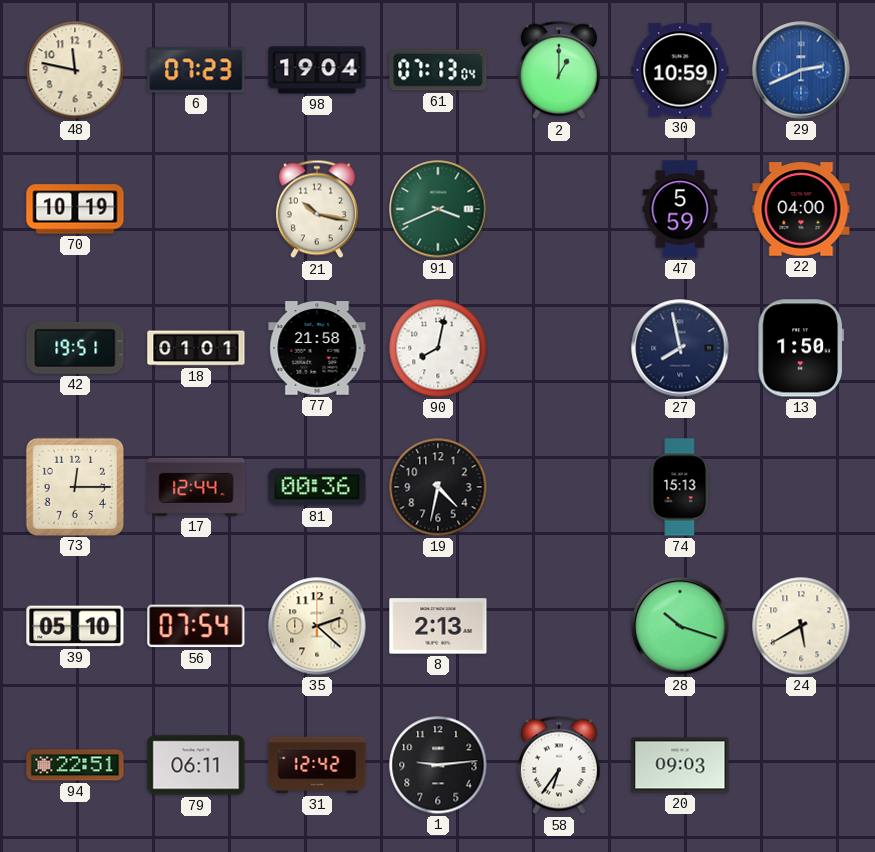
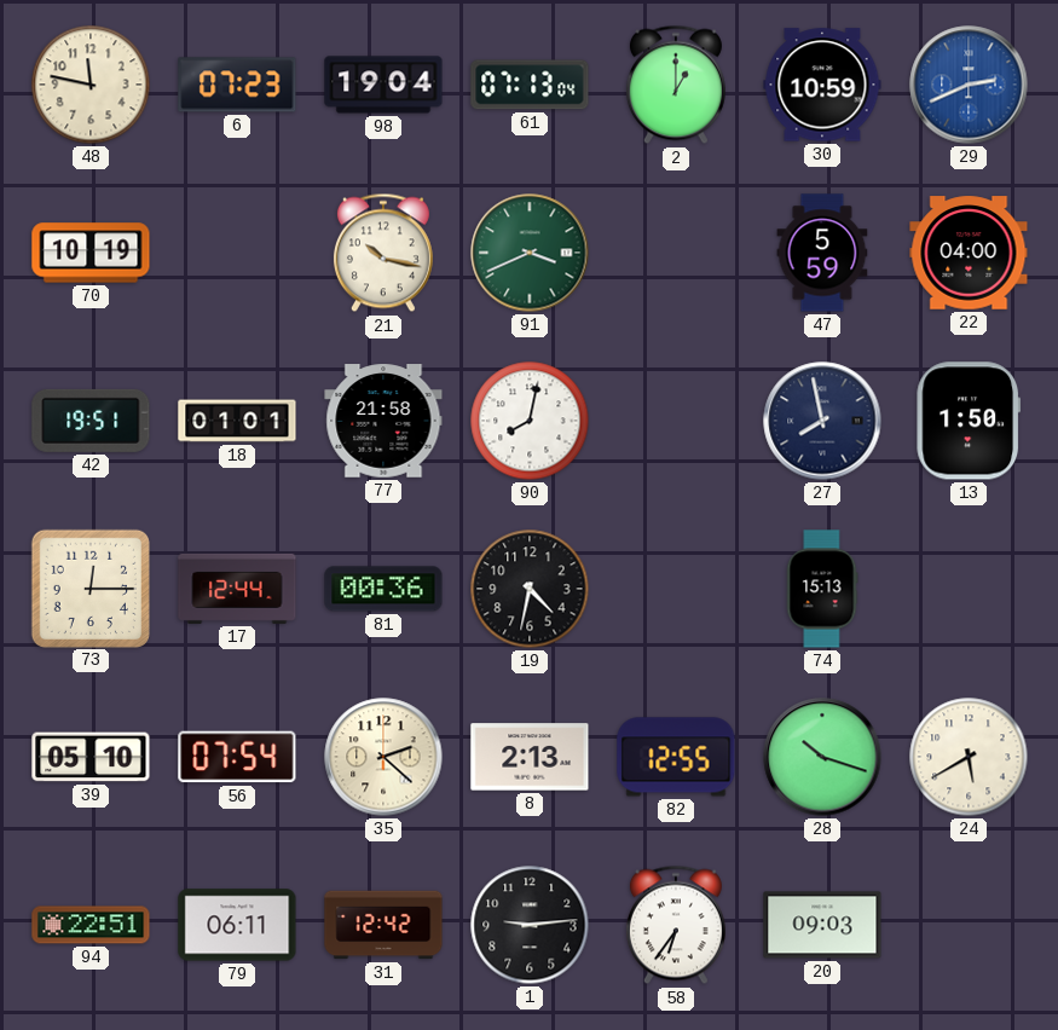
82: none -> 12:55 (676, 757)
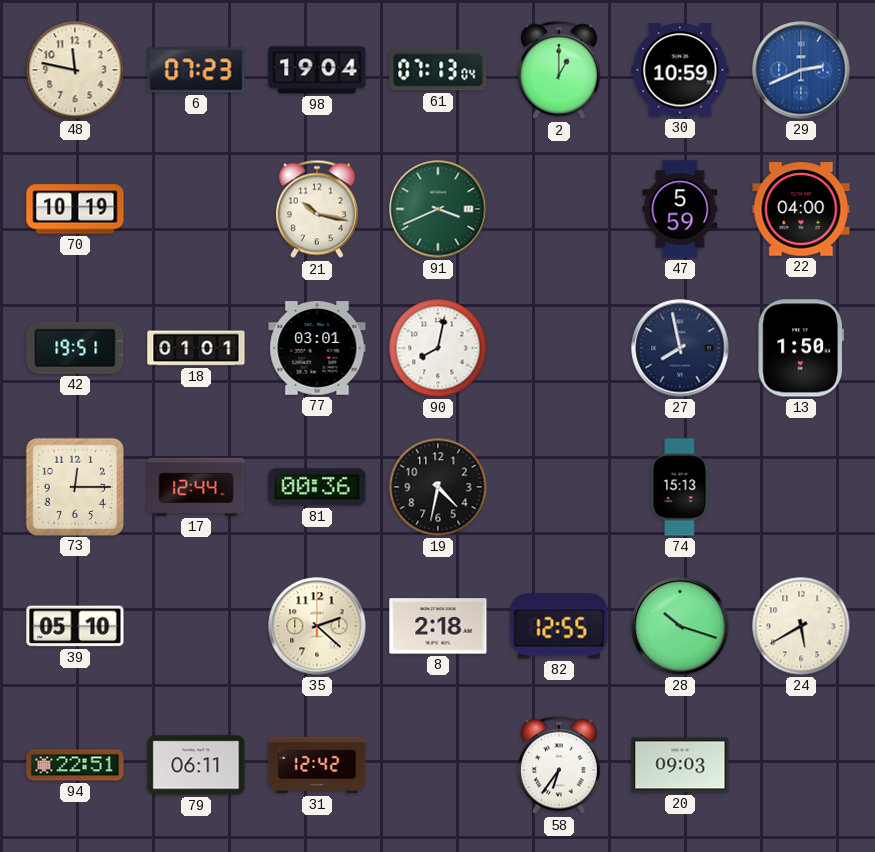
77: 21:58 -> 03:01 (317, 348)
56: 07:54 -> none (237, 757)
8: 2:13 -> 2:18 (438, 626)
1: 9:14 -> none (530, 925)
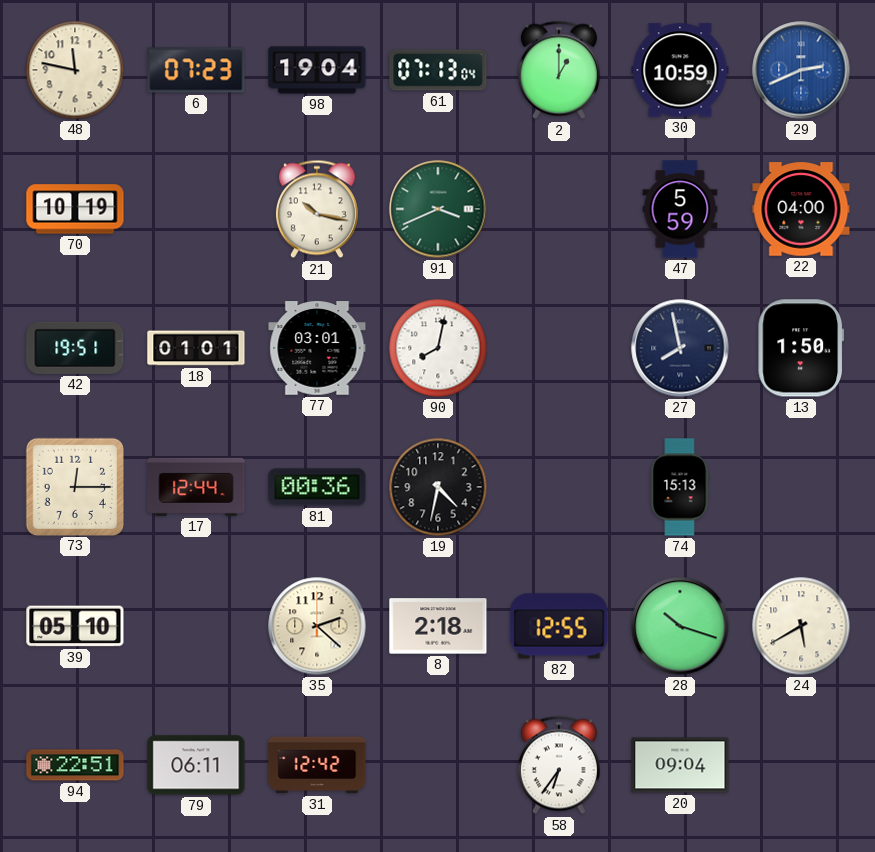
20: 09:03 -> 09:04 (680, 765)
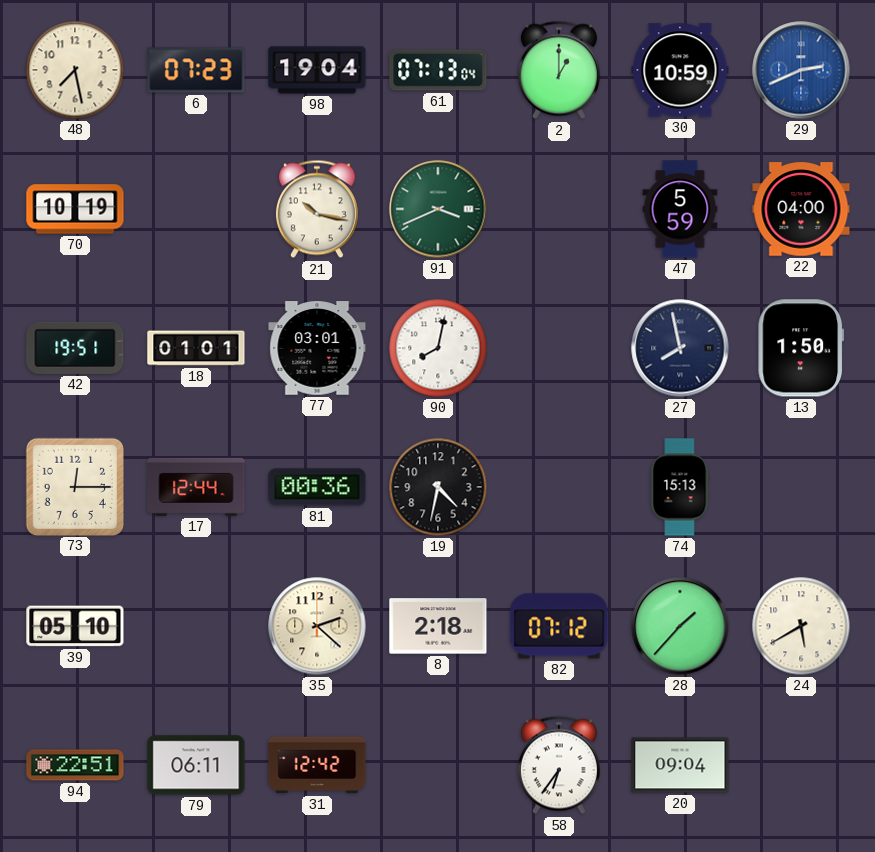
48: 11:47 -> 7:28 (75, 70)
82: 12:55 -> 07:12 (559, 626)
28: 10:18 -> 1:37 (680, 626)
